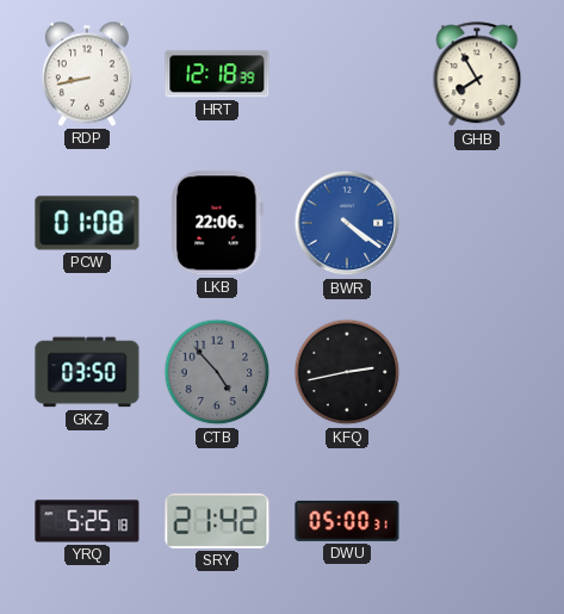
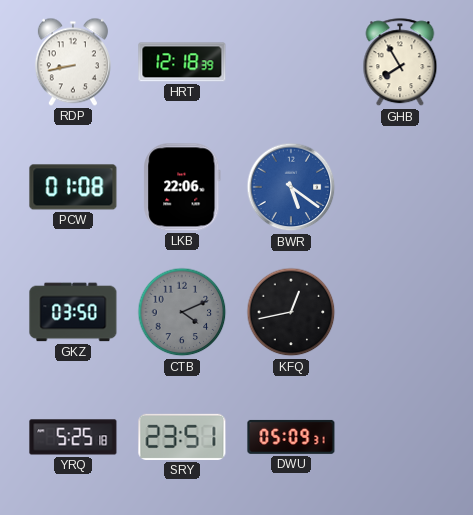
BWR: 4:21 -> 5:21 (291, 187)
CTB: 4:53 -> 4:11 (182, 312)
KFQ: 2:43 -> 12:43 (291, 312)
SRY: 21:42 -> 23:51 (182, 437)
DWU: 05:00 -> 05:09 (291, 437)
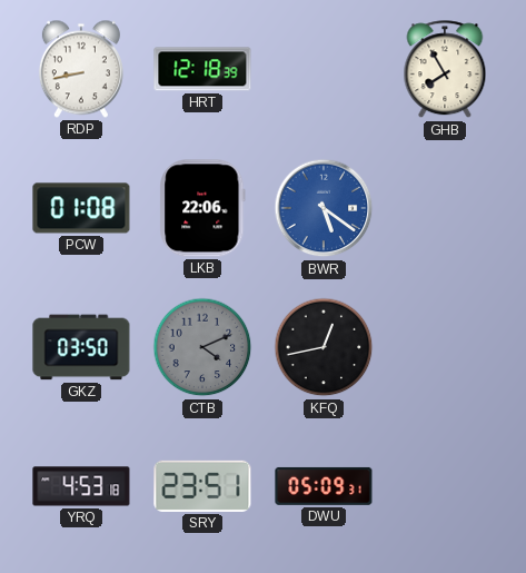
YRQ: 5:25 -> 4:53 (81, 486)
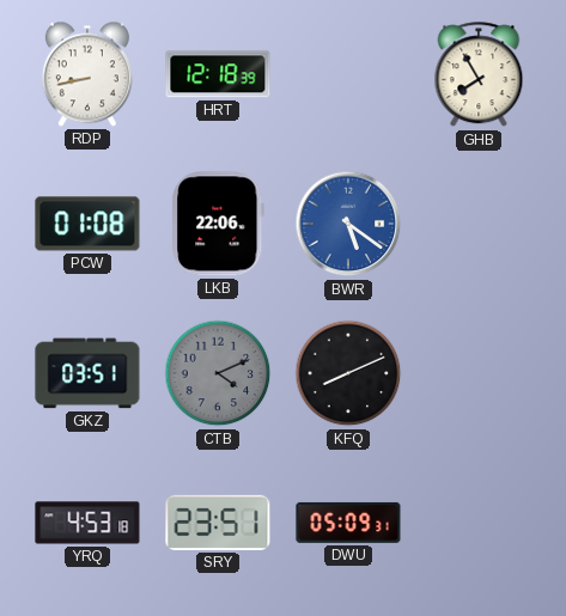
GKZ: 03:50 -> 03:51 (87, 373)
KFQ: 12:43 -> 8:11 (348, 373)
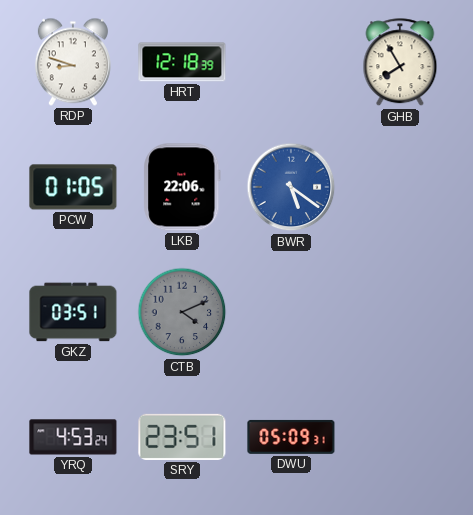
RDP: 8:43 -> 8:48 (73, 62)
PCW: 01:08 -> 01:05 (73, 187)
KFQ: 8:11 -> none (348, 373)
YRQ: 4:53:18 -> 4:53:24 (73, 437)
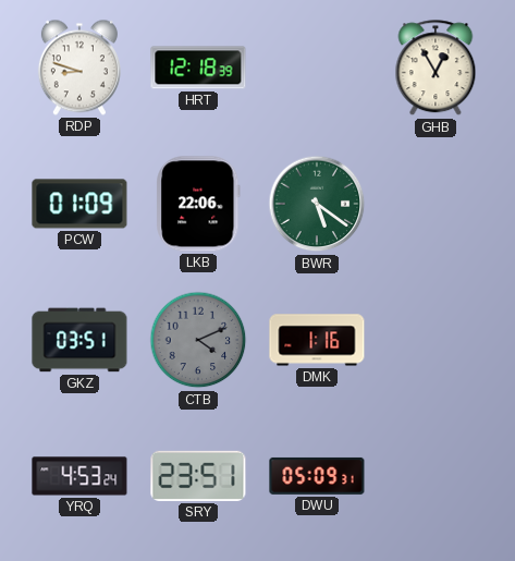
GHB: 7:55 -> 12:55 (436, 69)
PCW: 01:05 -> 01:09 (79, 204)
BWR dial: blue -> green (317, 204)
DMK: none -> 1:16 (317, 340)
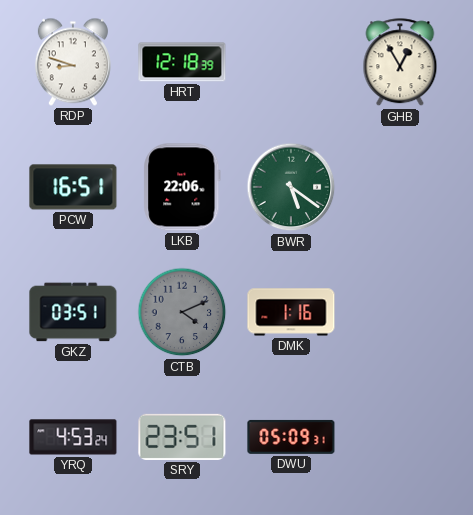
PCW: 01:09 -> 16:51 (73, 187)
